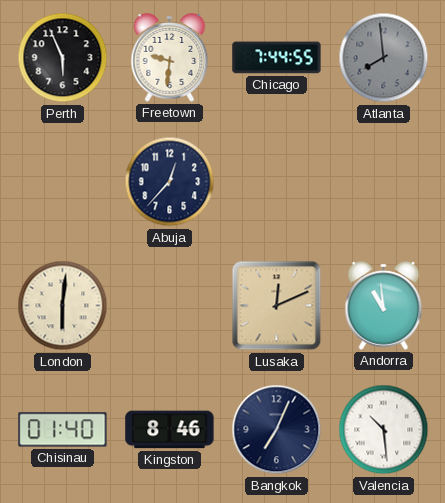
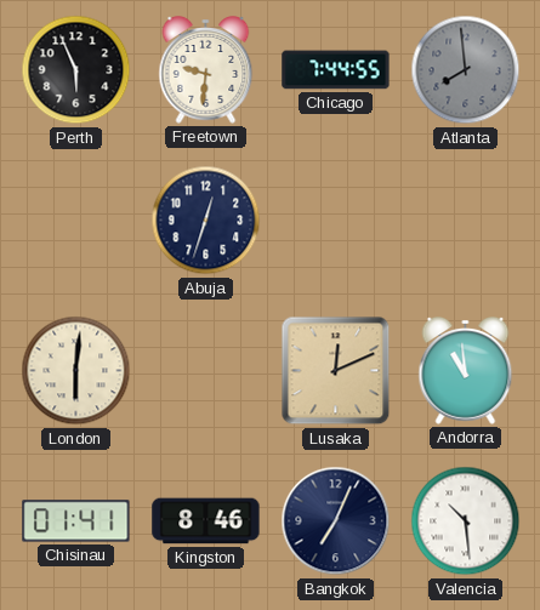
Abuja: 12:37 -> 12:33 (206, 221)
Chisinau: 01:40 -> 01:41 (76, 521)
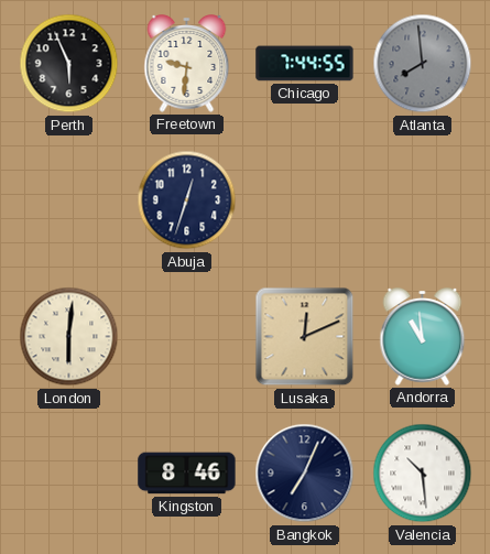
Chisinau: 01:41 -> none (76, 521)
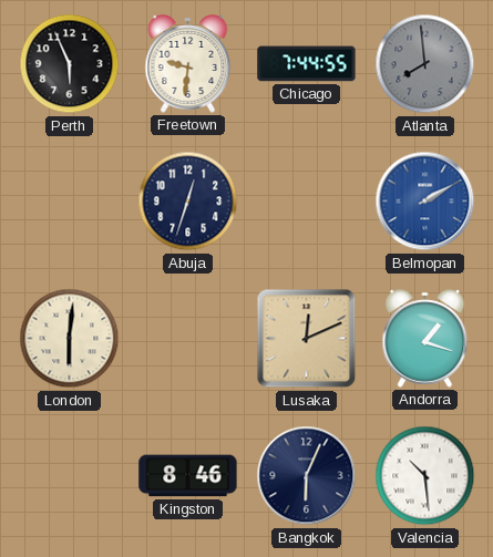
Belmopan: none -> 2:10 (425, 202)
Andorra: 10:59 -> 1:18 (425, 339)
Bangkok: 7:04 -> 6:04 (307, 476)
